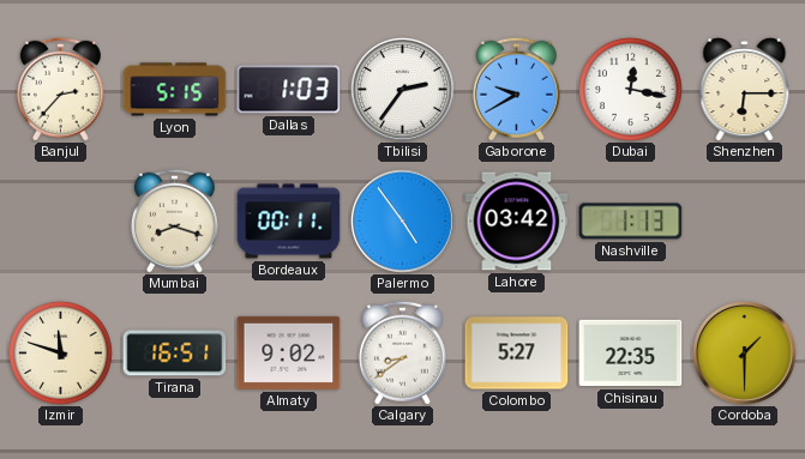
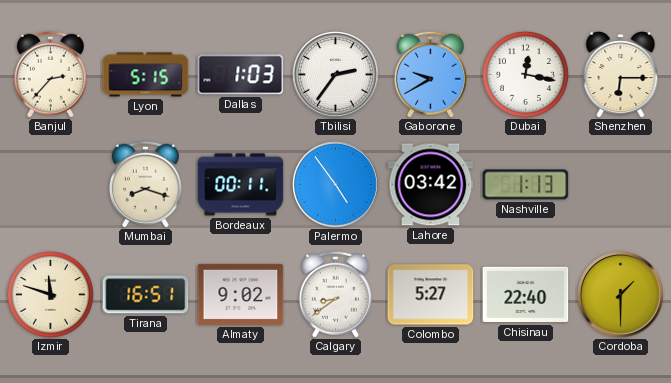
Chisinau: 22:35 -> 22:40 (526, 295)
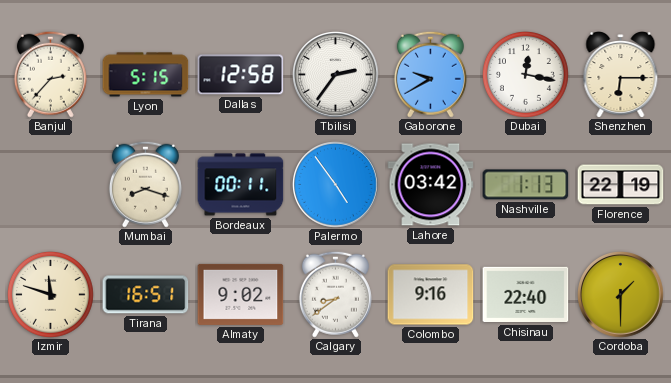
Dallas: 1:03 -> 12:58 (241, 75)
Florence: none -> 22:19 (621, 185)
Colombo: 5:27 -> 9:16 (431, 295)
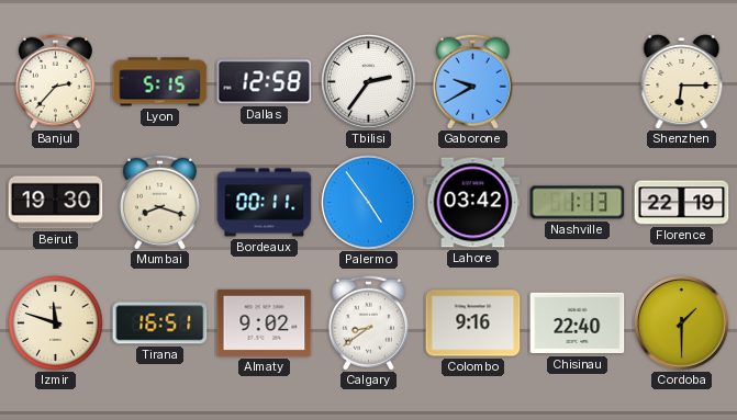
Dubai: 12:17 -> none (525, 74)
Beirut: none -> 19:30 (56, 203)
